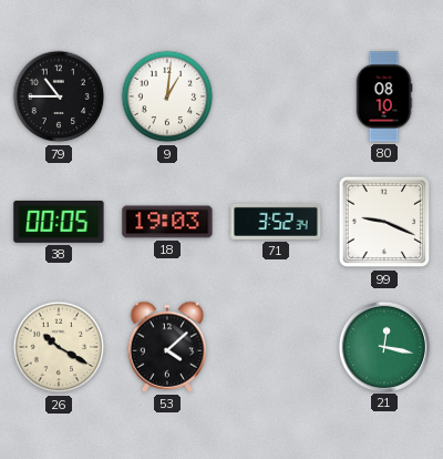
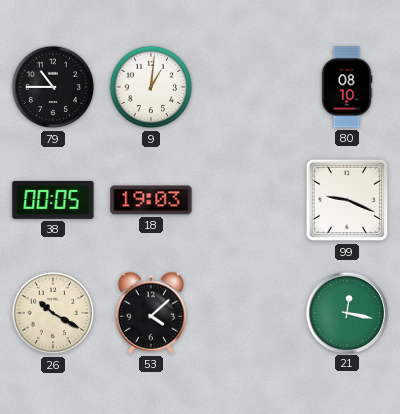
71: 3:52 -> none (276, 222)
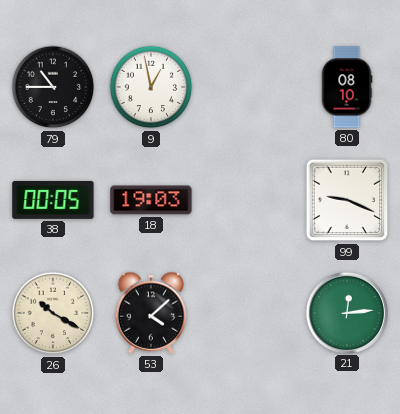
9: 1:01 -> 12:58 (151, 87)
21: 12:17 -> 12:14 (346, 312)
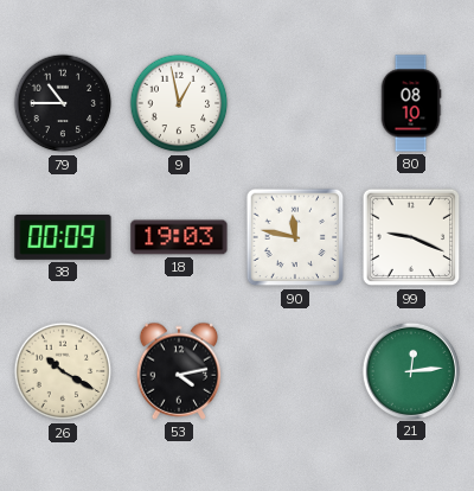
38: 00:05 -> 00:09 (63, 237)
90: none -> 11:47 (295, 237)
53: 4:08 -> 4:13 (179, 371)
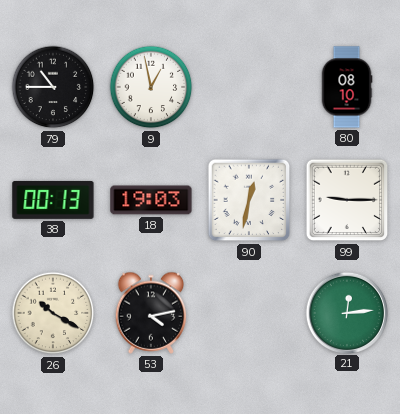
38: 00:09 -> 00:13 (53, 200)
90: 11:47 -> 12:32 (249, 200)
99: 9:19 -> 9:15 (347, 200)
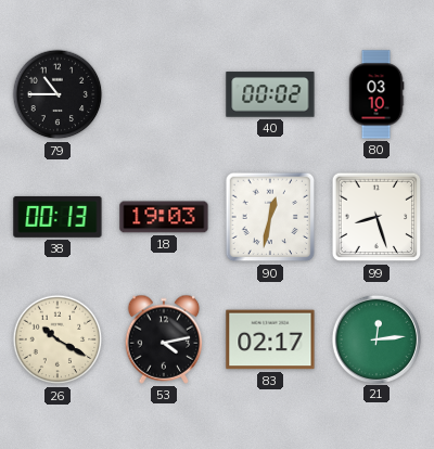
9: 12:58 -> none (151, 87)
40: none -> 00:02 (270, 94)
80: 08:10 -> 03:10 (376, 94)
99: 9:15 -> 8:27 (376, 217)
83: none -> 02:17 (270, 339)
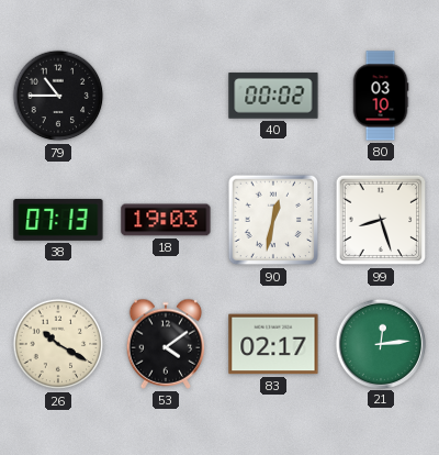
38: 00:13 -> 07:13 (58, 220)
53: 4:13 -> 4:09 (166, 344)
